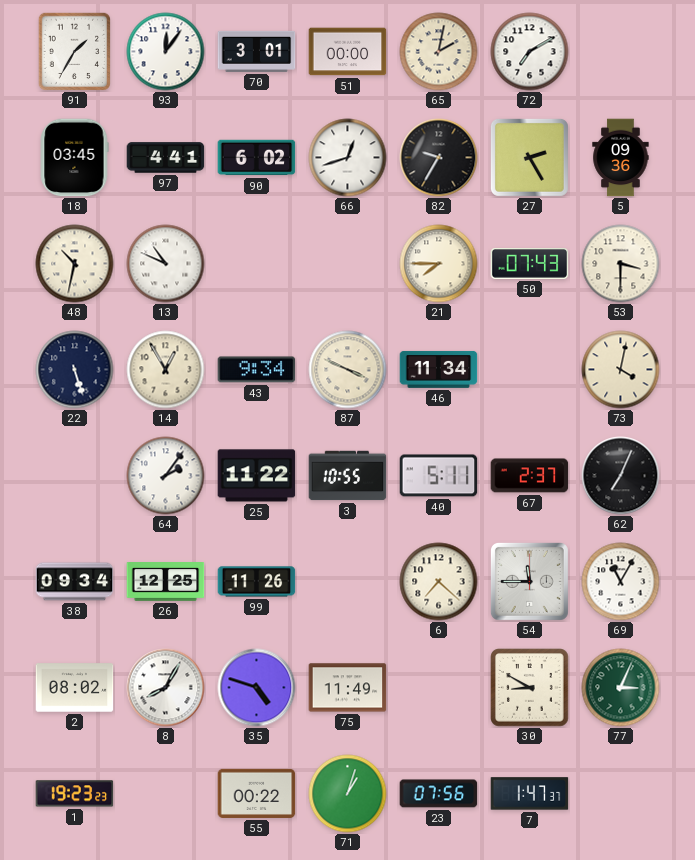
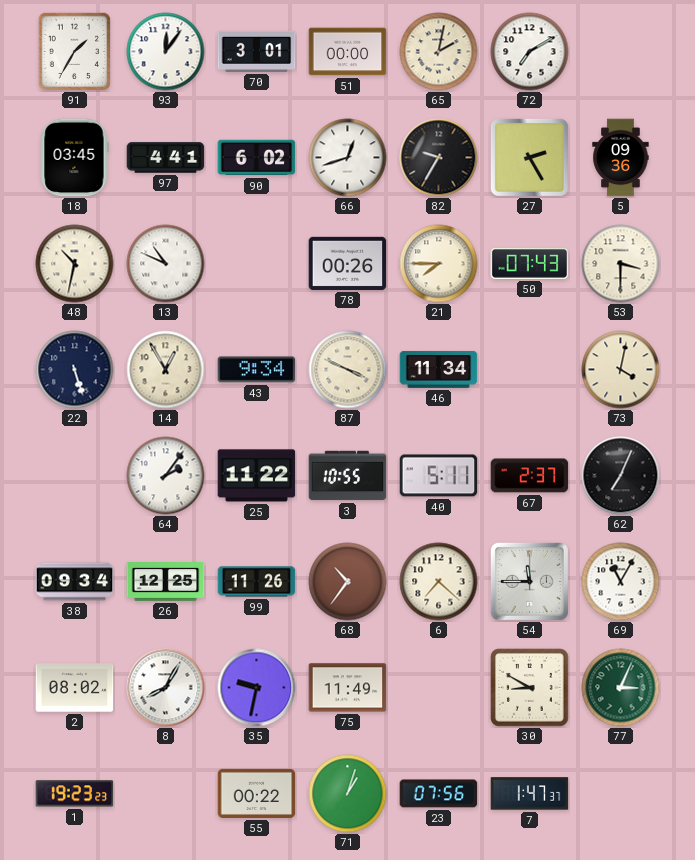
78: none -> 00:26 (348, 263)
68: none -> 10:36 (348, 582)
35: 4:48 -> 9:32 (257, 688)
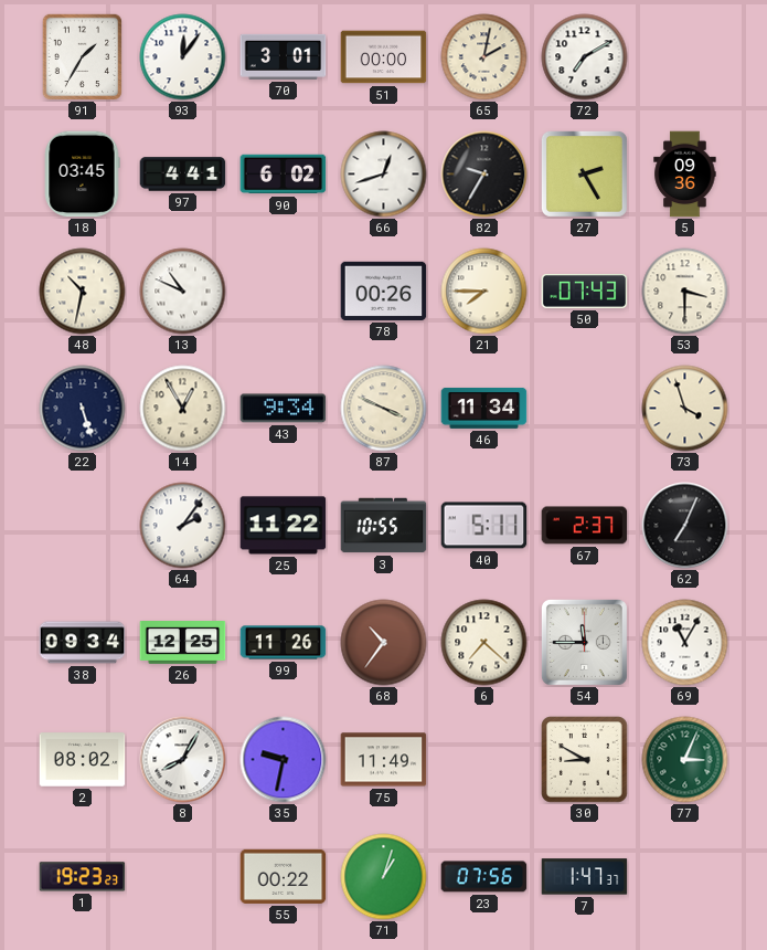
73: 4:02 -> 3:57 (685, 409)
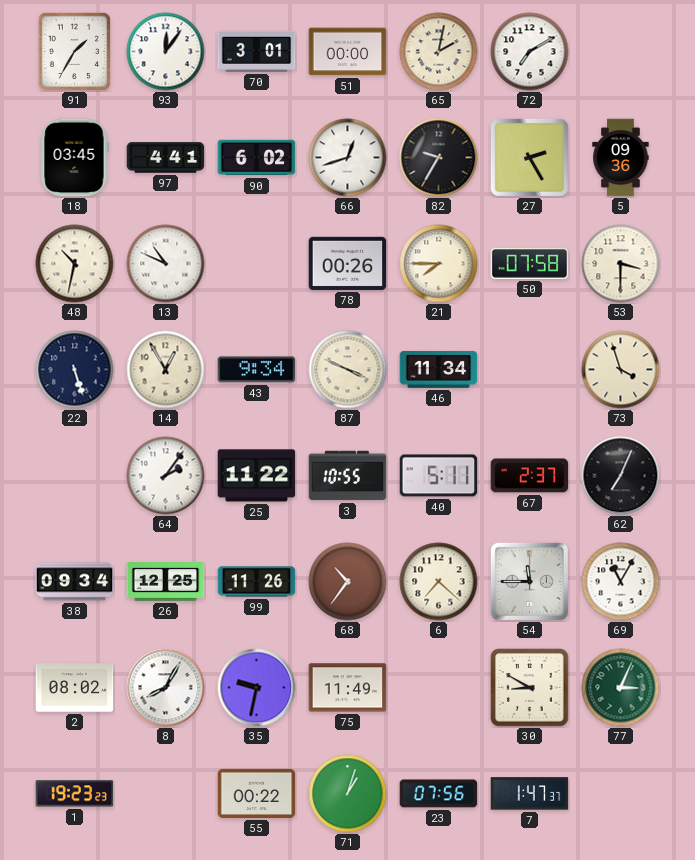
50: 07:43 -> 07:58 (530, 264)
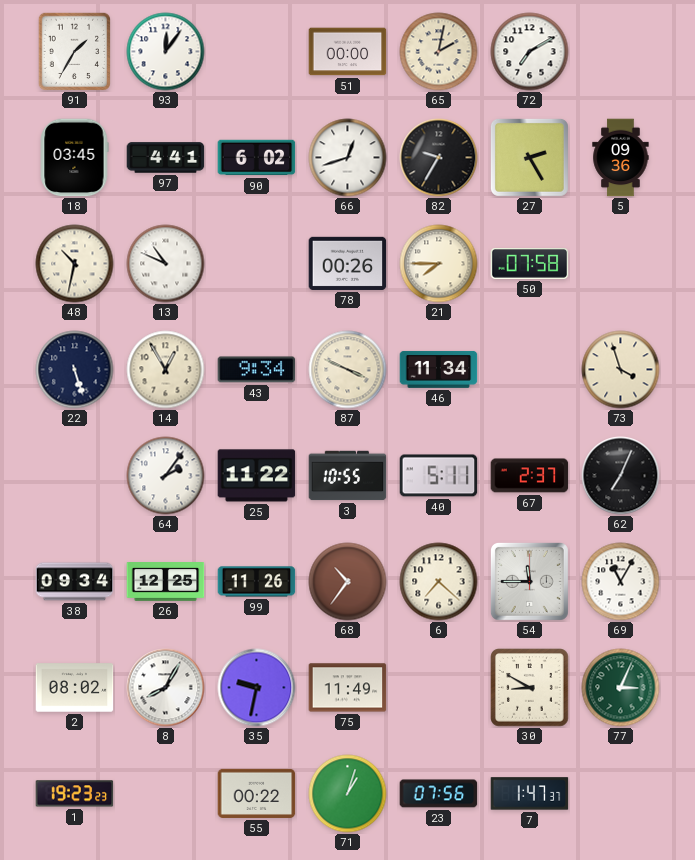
70: 3:01 -> none (257, 51)
53: 3:30 -> none (621, 264)
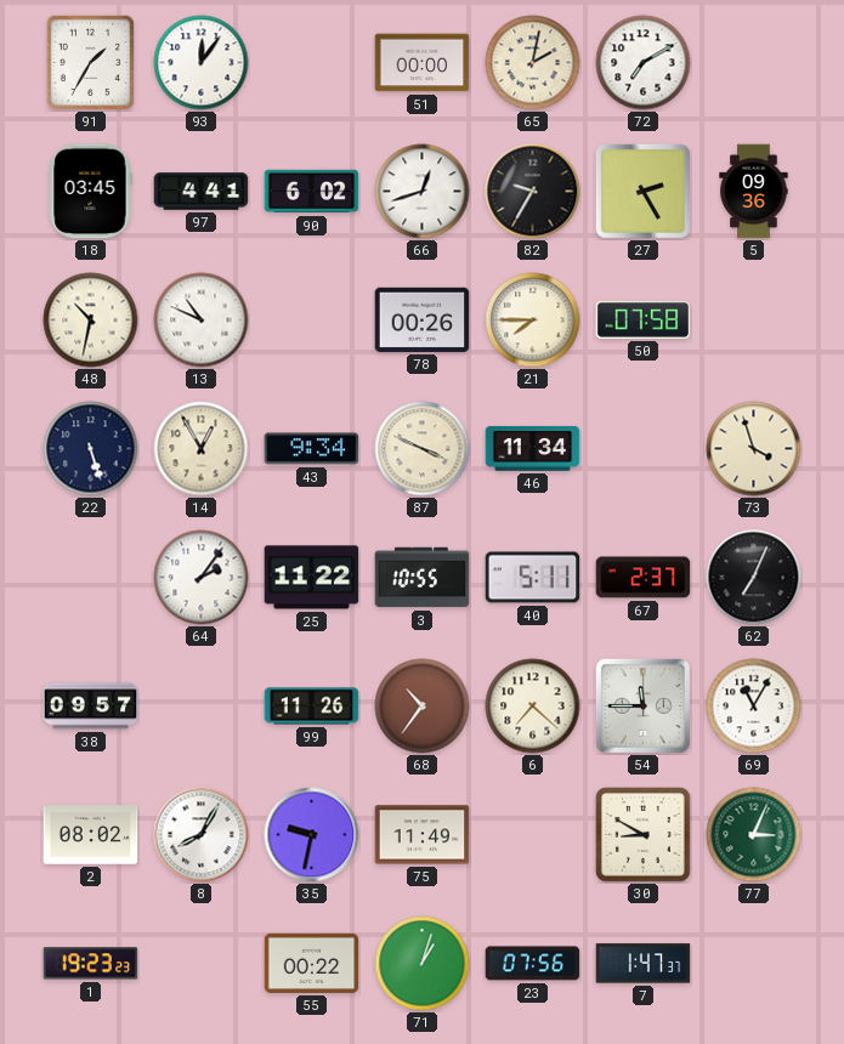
38: 09:34 -> 09:57 (91, 707)
26: 12:25 -> none (166, 582)
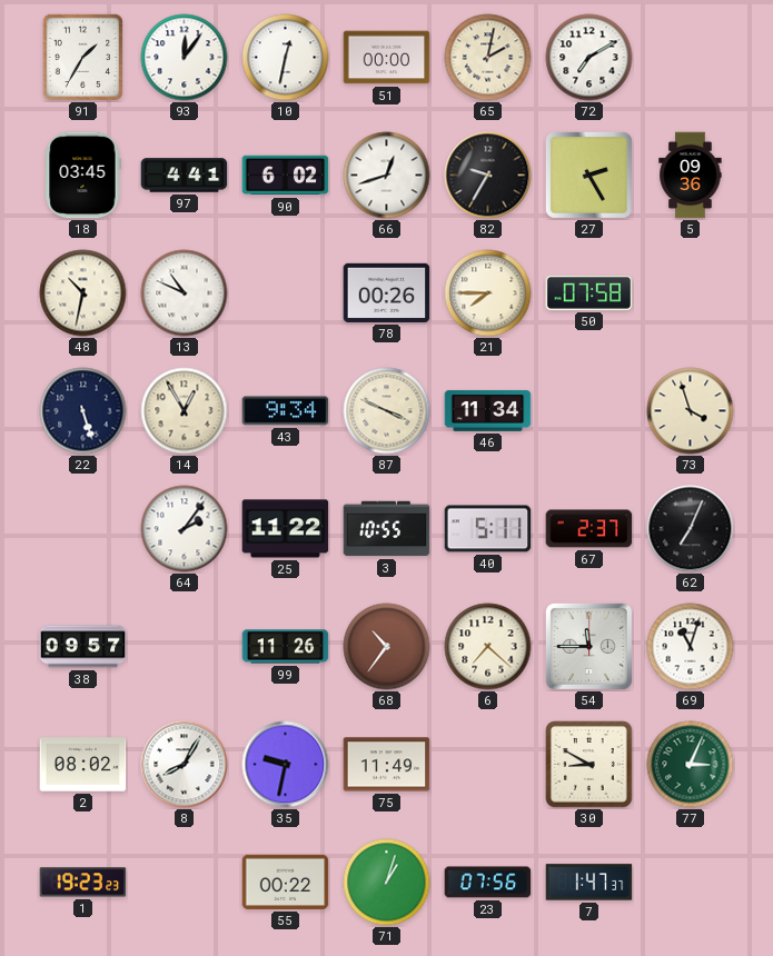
10: none -> 12:32 (286, 58)
69: 11:05 -> 11:03 (691, 647)
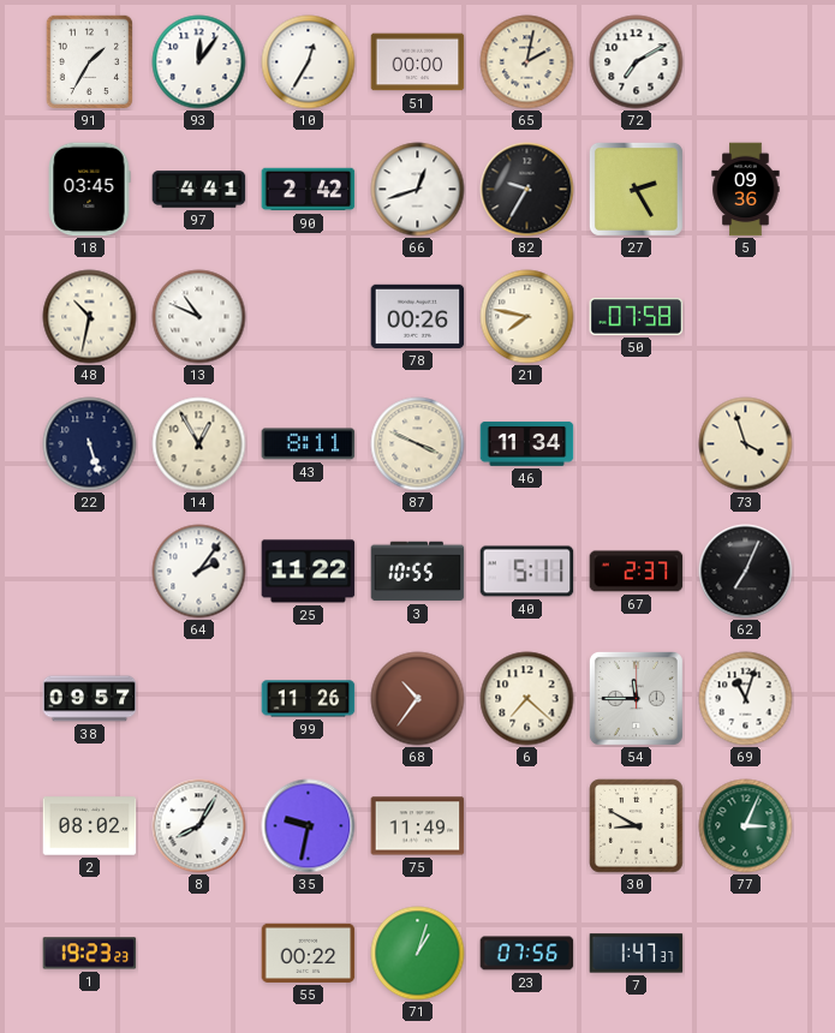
10: 12:32 -> 12:35 (309, 62)
90: 6:02 -> 2:42 (309, 190)
21: 7:45 -> 7:47 (527, 317)
43: 9:34 -> 8:11 (309, 444)
